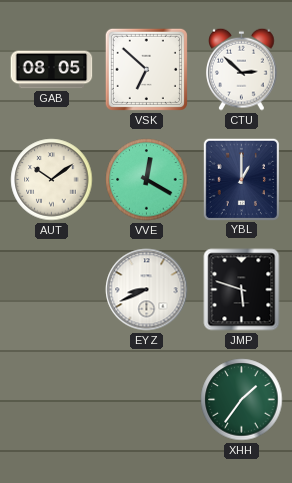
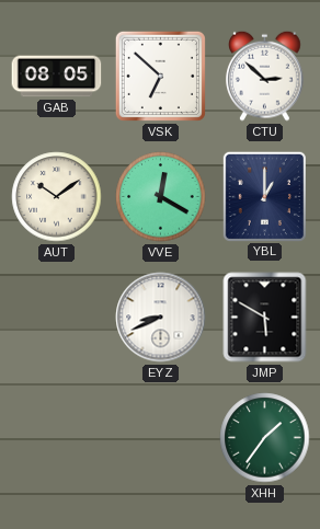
JMP: 5:48 -> 5:50 (265, 318)
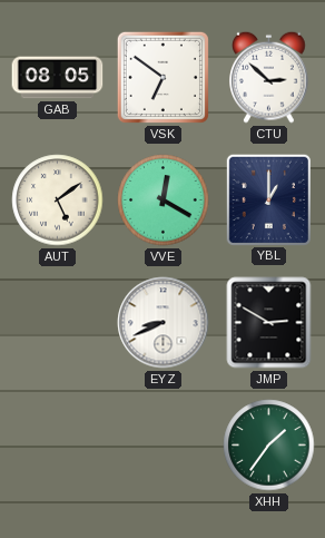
VSK: 6:52 -> 6:51 (162, 77)
AUT: 10:09 -> 5:09 (58, 200)
JMP: 5:50 -> 2:50 (269, 323)
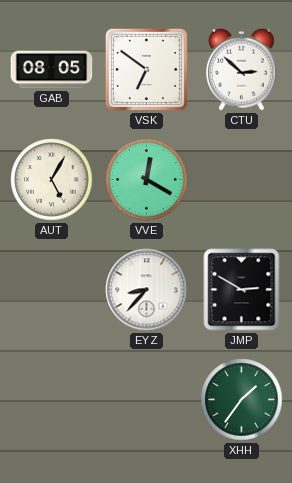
AUT: 5:09 -> 5:05 (52, 180)
YBL: 1:00 -> none (268, 199)
EYZ: 8:41 -> 8:37 (147, 290)
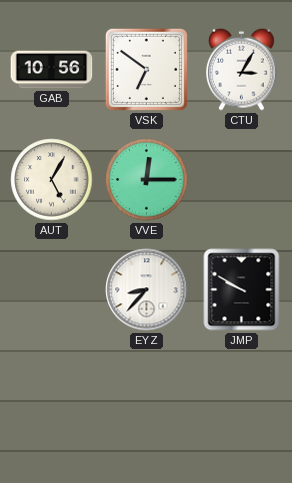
GAB: 08:05 -> 10:56 (52, 70)
CTU: 2:52 -> 3:05 (242, 69)
VVE: 12:20 -> 12:15 (147, 180)
JMP: 2:50 -> 9:50 (242, 290)
XHH: 1:36 -> none (242, 400)
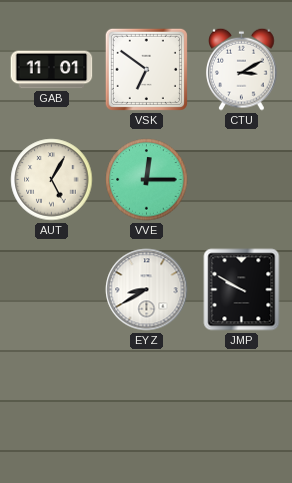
GAB: 10:56 -> 11:01 (52, 70)
CTU: 3:05 -> 3:10 (242, 69)
EYZ: 8:37 -> 8:40 (147, 290)
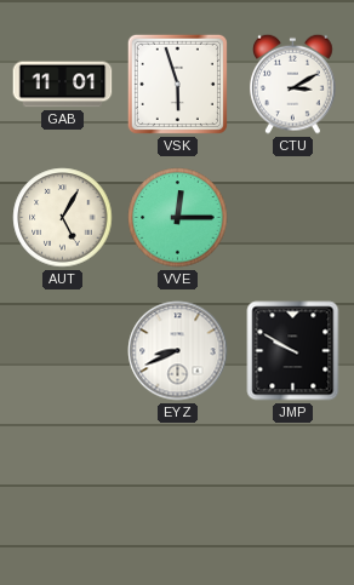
VSK: 6:51 -> 5:57 (177, 84)
EYZ: 8:40 -> 8:41 (178, 351)
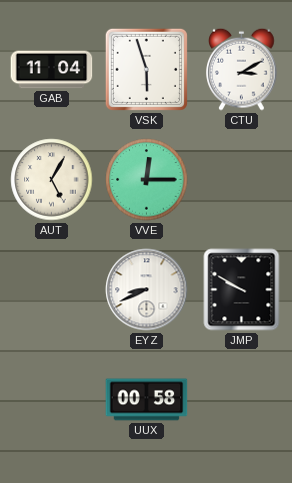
GAB: 11:01 -> 11:04 (52, 70)
UUX: none -> 00:58 (147, 400)
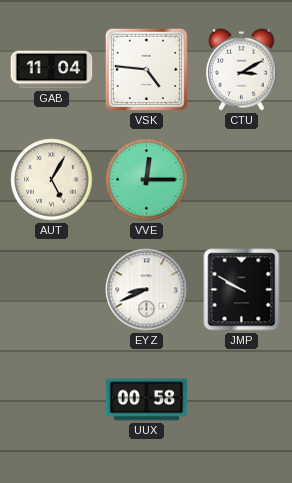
VSK: 5:57 -> 4:46 (146, 69)
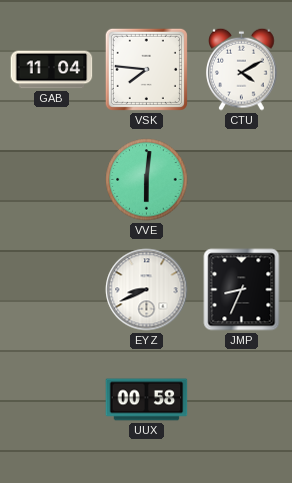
VSK: 4:46 -> 7:46 (146, 69)
CTU: 3:10 -> 4:10 (242, 69)
AUT: 5:05 -> none (52, 180)
VVE: 12:15 -> 6:01 (147, 180)
JMP: 9:50 -> 8:34 (242, 290)
